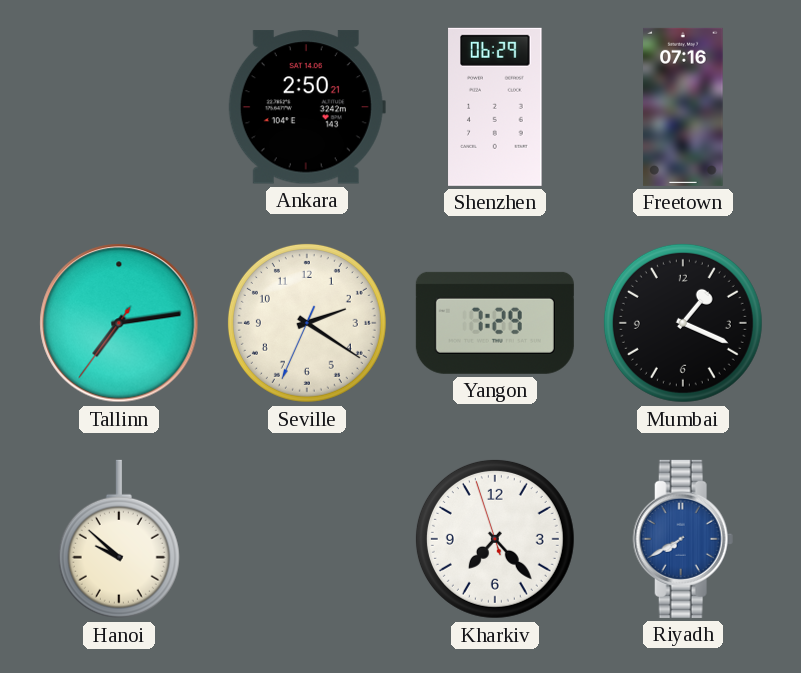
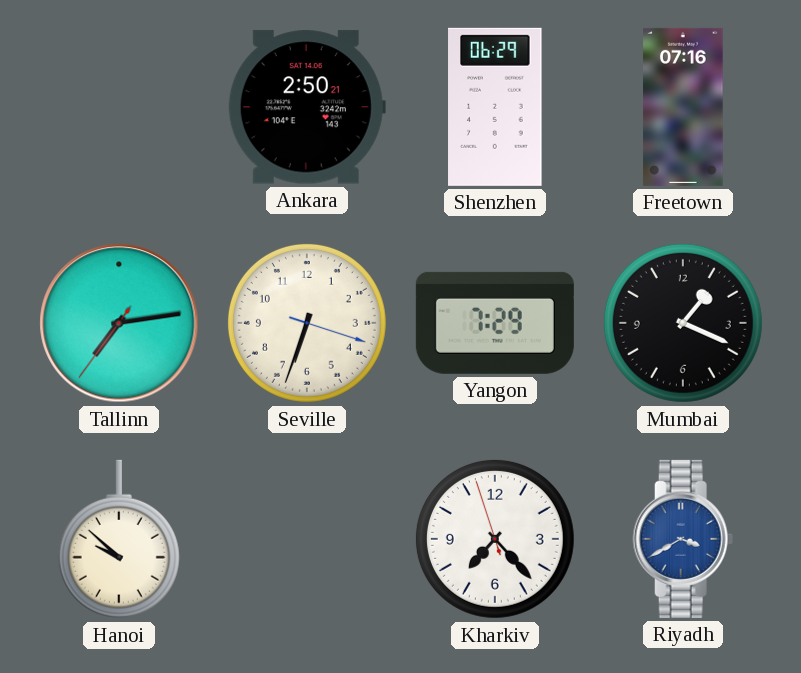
Seville: 2:20 -> 6:33 (307, 323)
Riyadh: 7:40 -> 3:40 (683, 539)
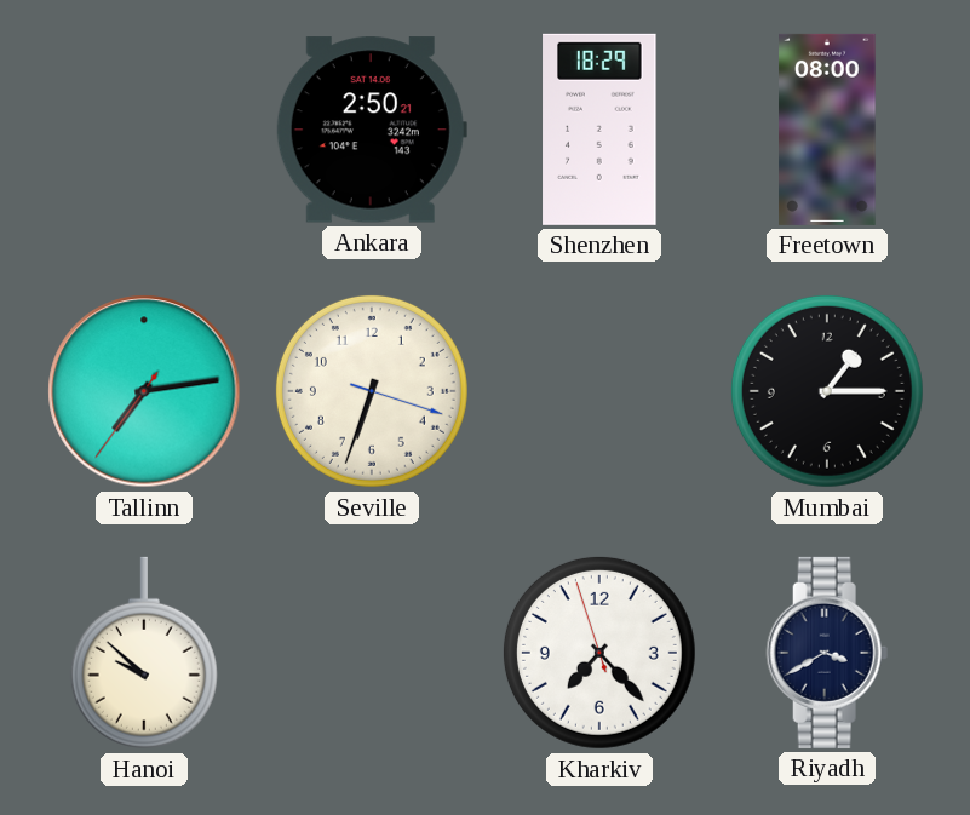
Shenzhen: 06:29 -> 18:29 (599, 130)
Freetown: 07:16 -> 08:00 (827, 130)
Yangon: 7:29 -> none (495, 323)
Mumbai: 1:19 -> 1:15 (827, 391)
Riyadh dial: blue -> navy (827, 653)
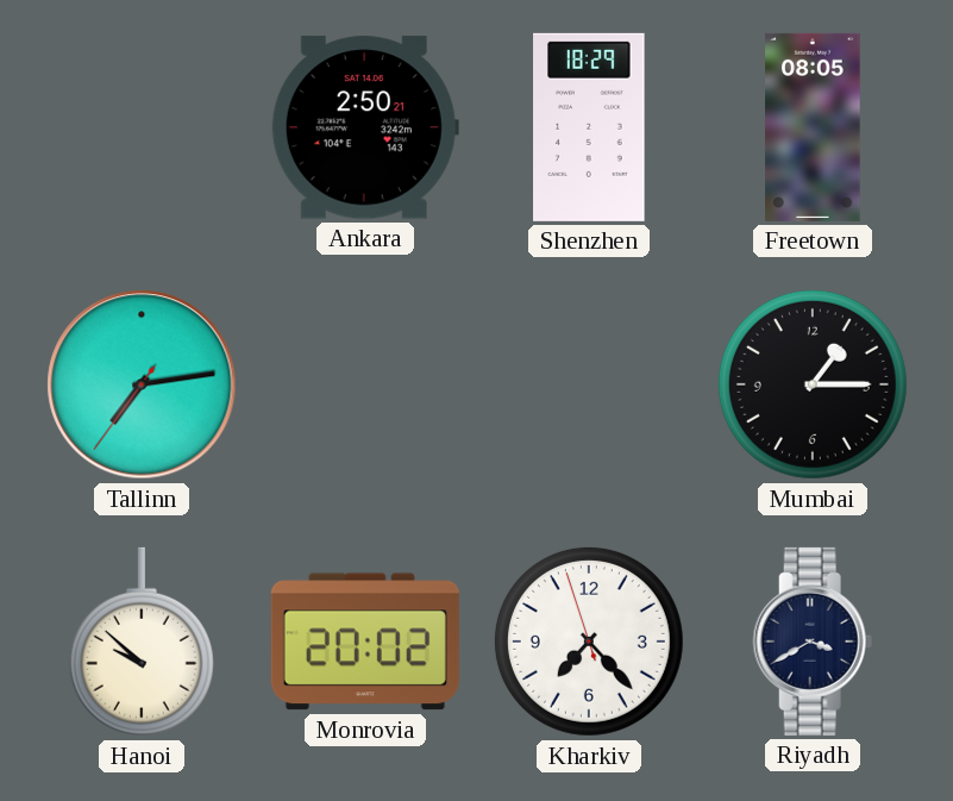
Freetown: 08:00 -> 08:05 (813, 127)
Seville: 6:33 -> none (372, 391)
Monrovia: none -> 20:02 (365, 642)
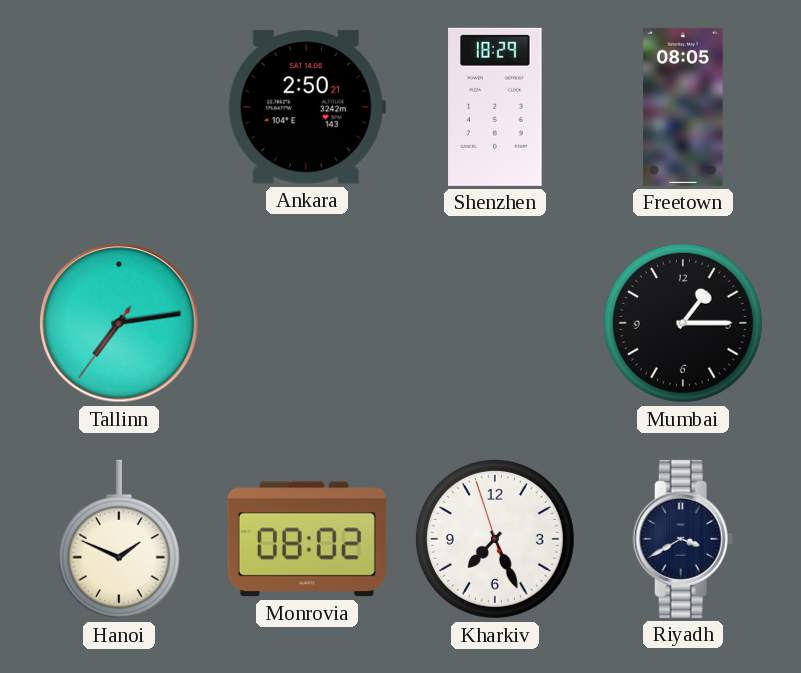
Hanoi: 9:52 -> 1:49 (119, 539)
Monrovia: 20:02 -> 08:02 (307, 539)
Kharkiv: 7:22 -> 7:25 (495, 539)
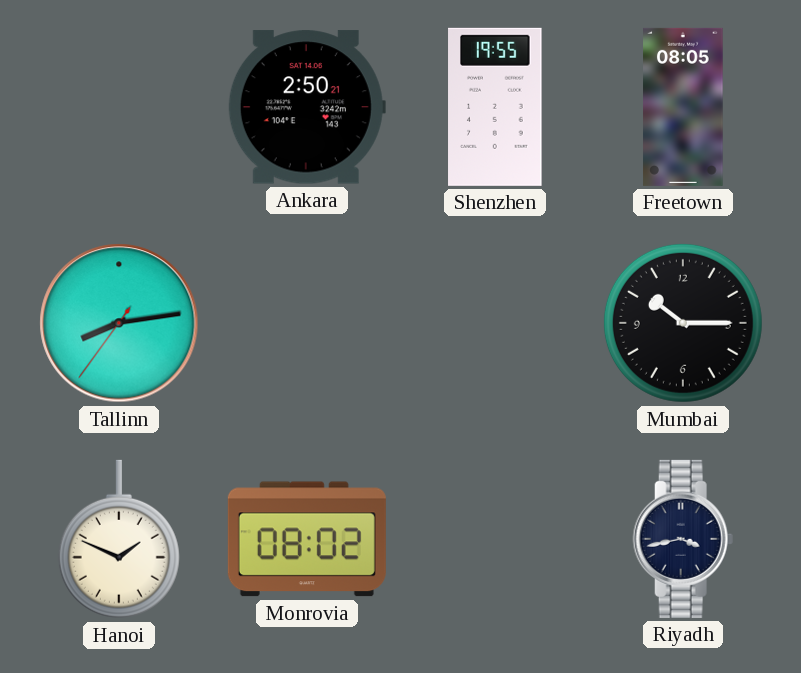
Shenzhen: 18:29 -> 19:55 (495, 107)
Tallinn: 7:13 -> 8:13 (119, 323)
Mumbai: 1:15 -> 10:15 (683, 323)
Kharkiv: 7:25 -> none (495, 539)
Riyadh: 3:40 -> 3:43 (683, 539)
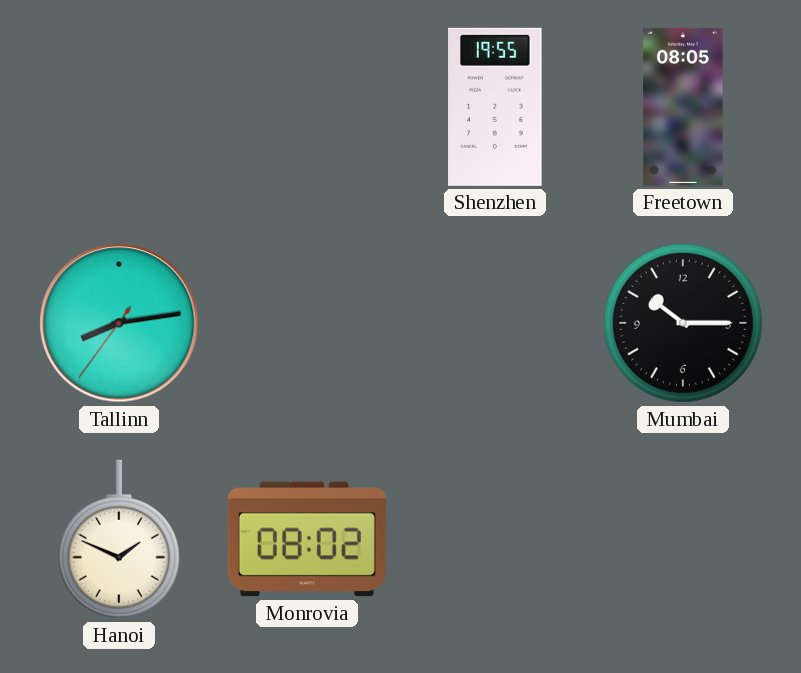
Ankara: 2:50 -> none (307, 107)
Riyadh: 3:43 -> none (683, 539)
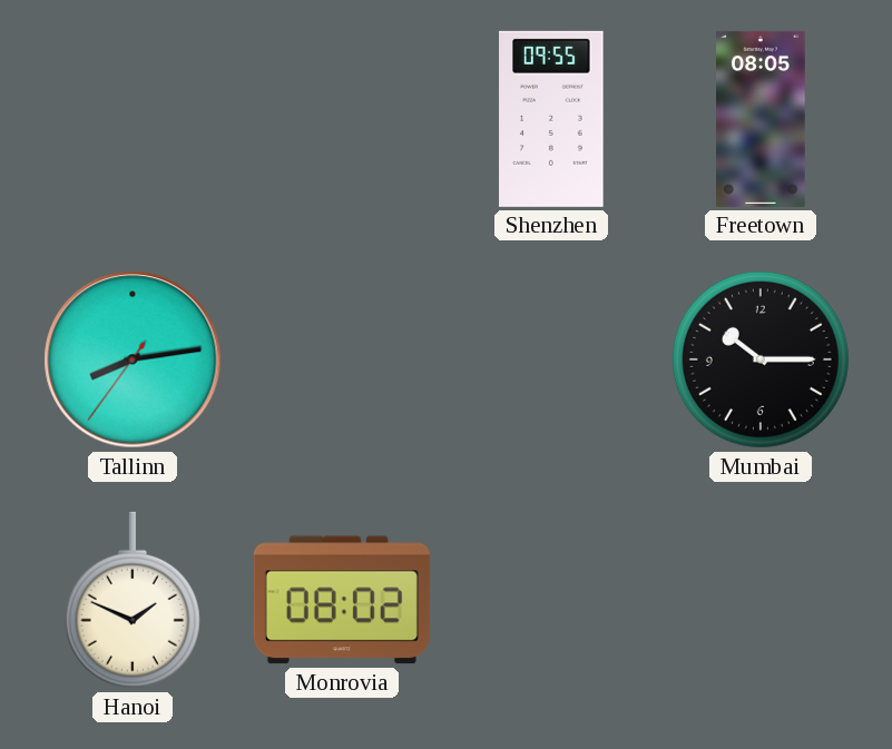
Shenzhen: 19:55 -> 09:55 (551, 119)
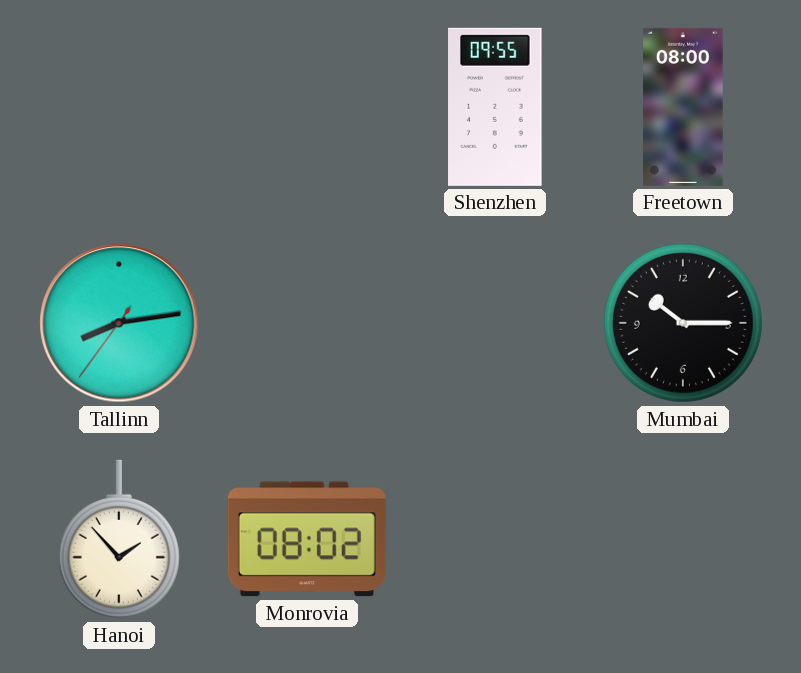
Freetown: 08:05 -> 08:00 (683, 107)
Hanoi: 1:49 -> 1:53 (119, 539)
